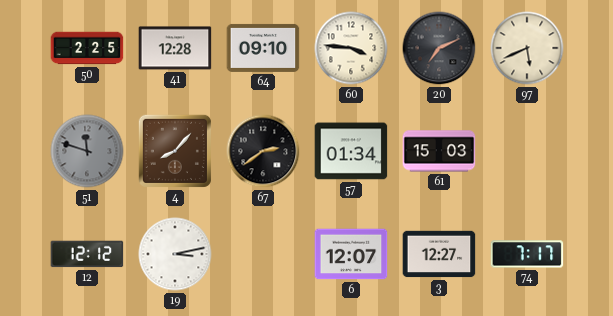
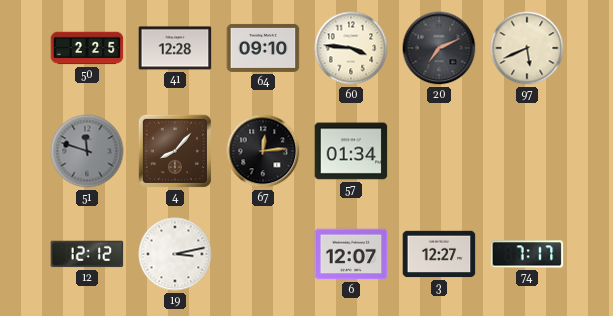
67: 2:39 -> 12:14 (263, 151)
61: 15:03 -> none (439, 151)
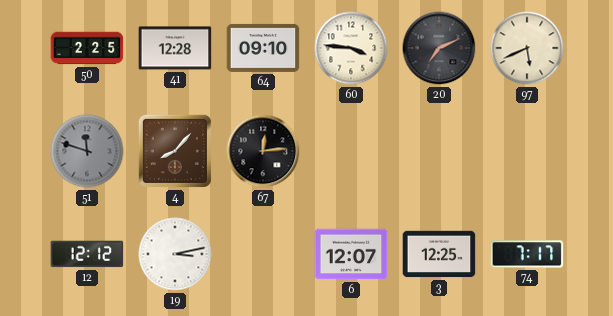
57: 01:34 -> none (351, 151)
3: 12:27 -> 12:25 (439, 254)
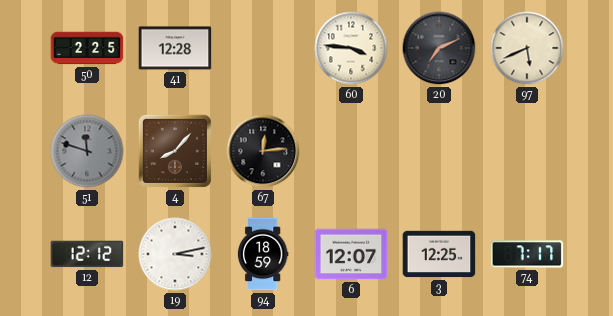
64: 09:10 -> none (263, 48)
94: none -> 18:59 (263, 254)
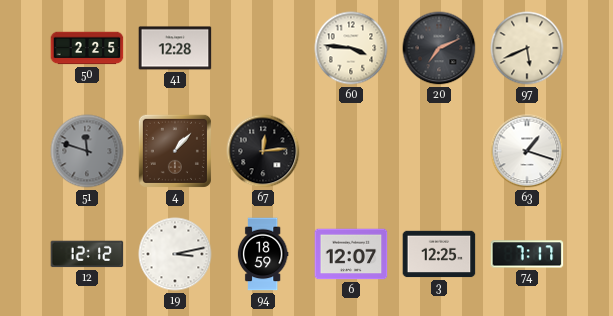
4: 8:07 -> 1:07 (175, 151)
63: none -> 1:18 (527, 151)
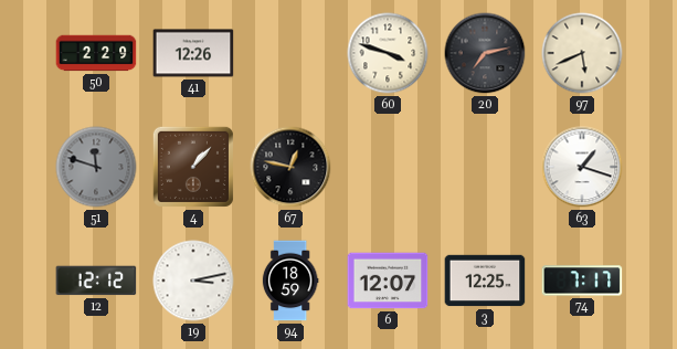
50: 2:25 -> 2:29 (96, 53)
41: 12:28 -> 12:26 (193, 53)
60: 3:46 -> 3:48 (388, 53)
20: 7:11 -> 7:13 (485, 53)
67: 12:14 -> 12:47 (290, 167)
